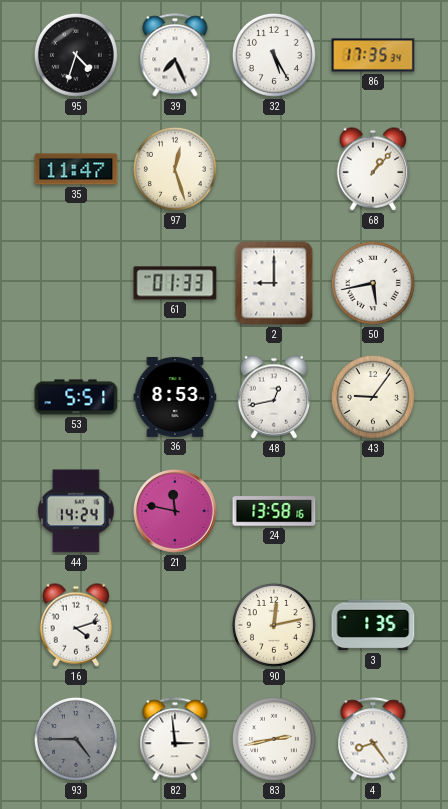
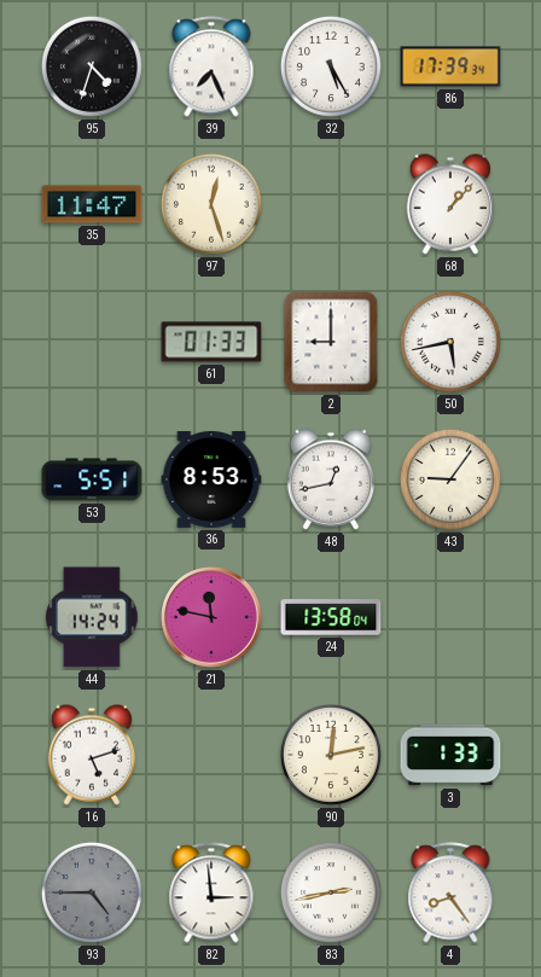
86: 17:35 -> 17:39 (450, 66)
24: 13:58:16 -> 13:58:04 (331, 617)
16: 4:12 -> 5:12 (92, 755)
3: 1:35 -> 1:33 (450, 755)
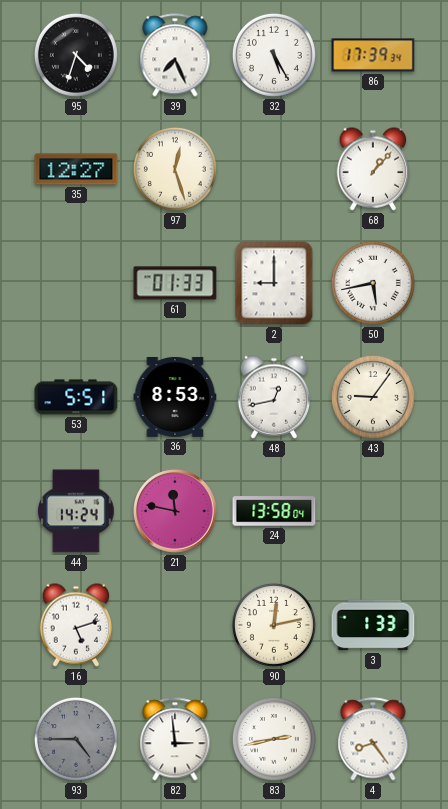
35: 11:47 -> 12:27 (76, 169)
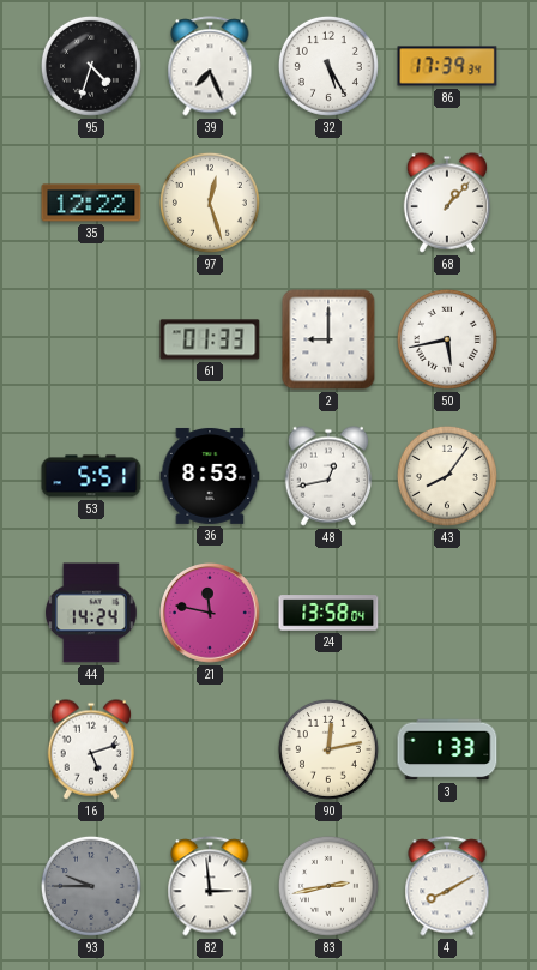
35: 12:27 -> 12:22 (91, 203)
43: 9:06 -> 8:06 (447, 476)
93: 4:45 -> 9:45 (91, 886)
4: 8:24 -> 8:10 (447, 886)
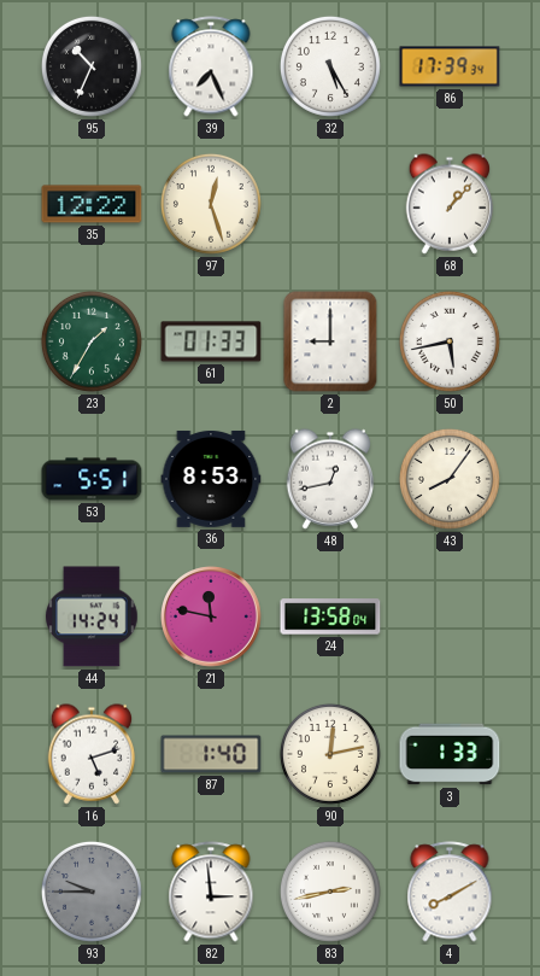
95: 4:33 -> 10:34 (92, 66)
23: none -> 1:35 (92, 341)
87: none -> 1:40 (211, 754)
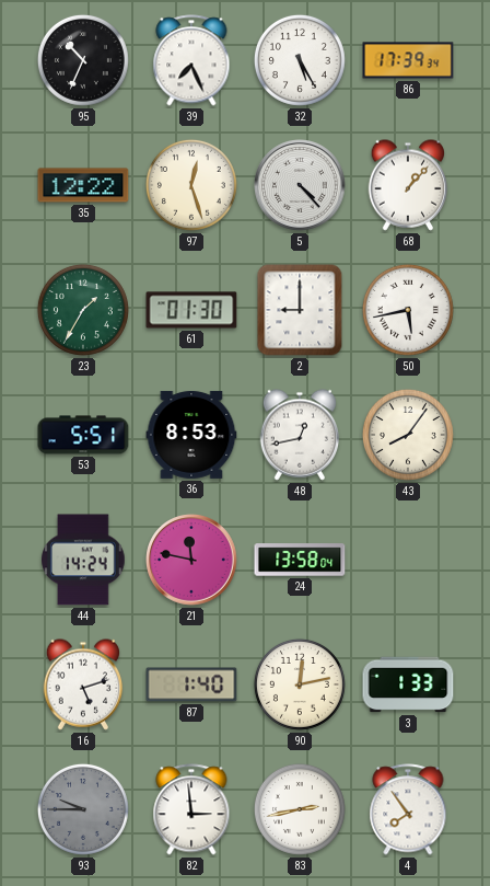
5: none -> 4:23 (301, 186)
61: 01:33 -> 01:30 (191, 310)
4: 8:10 -> 7:54 (408, 809)
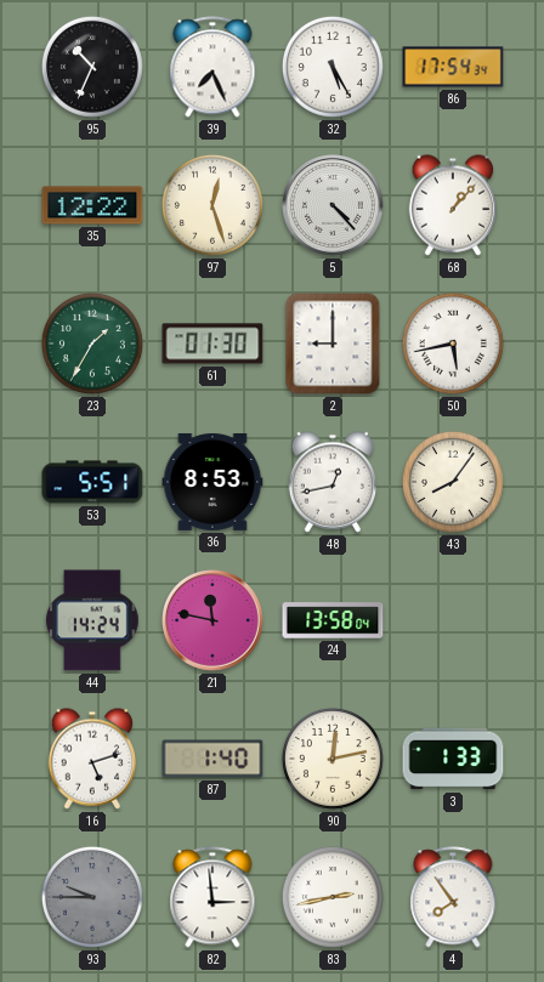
86: 17:39 -> 17:54 (453, 67)
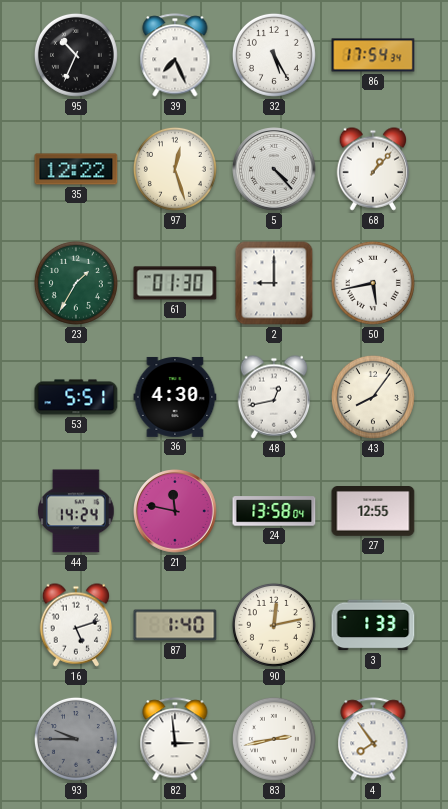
36: 8:53 -> 4:30 (175, 397)
27: none -> 12:55 (373, 512)
